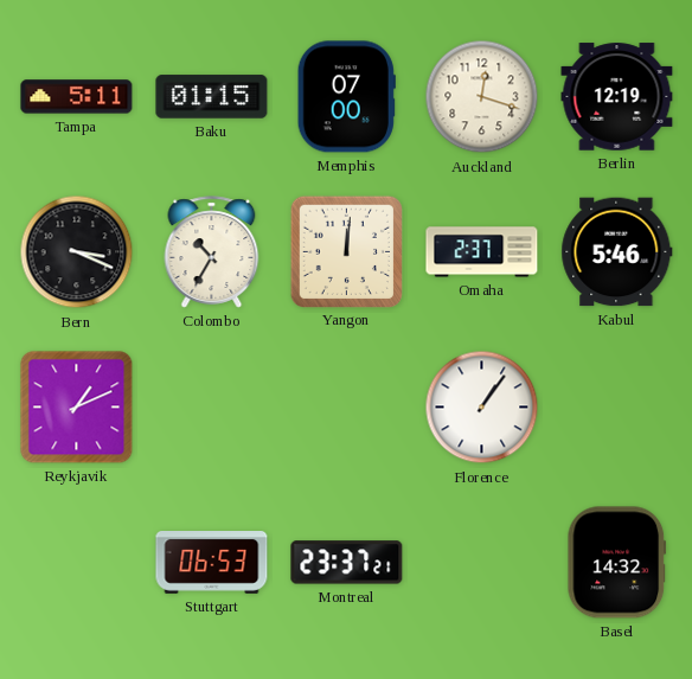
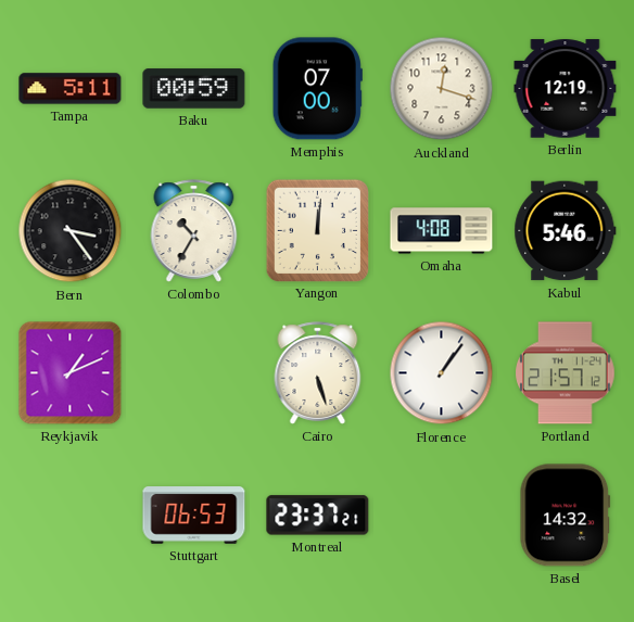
Baku: 01:15 -> 00:59 (194, 89)
Bern: 3:19 -> 3:24 (71, 231)
Omaha: 2:37 -> 4:08 (442, 231)
Cairo: none -> 5:27 (318, 373)
Portland: none -> 21:57 (566, 373)
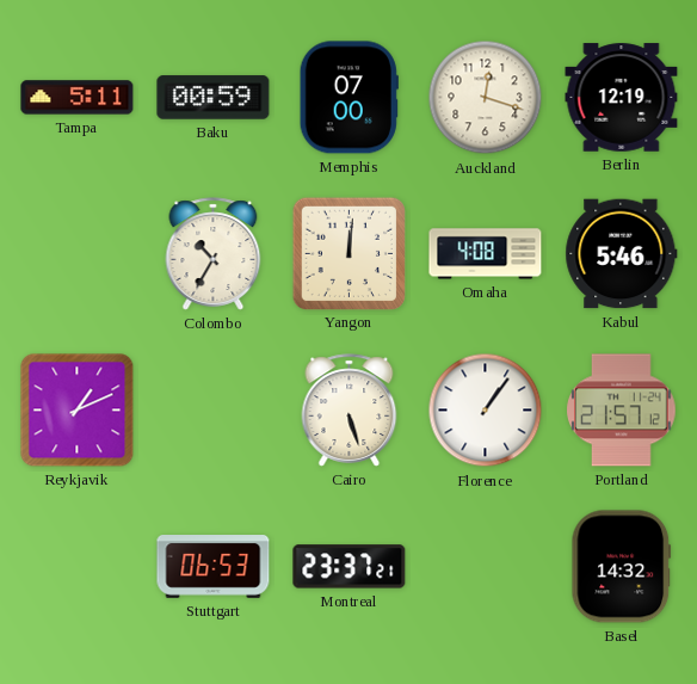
Bern: 3:24 -> none (71, 231)
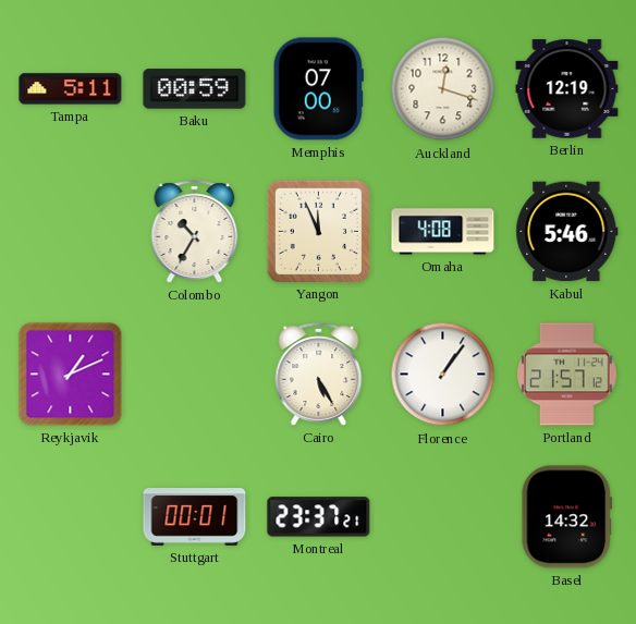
Yangon: 12:01 -> 11:56 (318, 231)
Cairo: 5:27 -> 5:25 (319, 375)
Stuttgart: 06:53 -> 00:01 (195, 517)
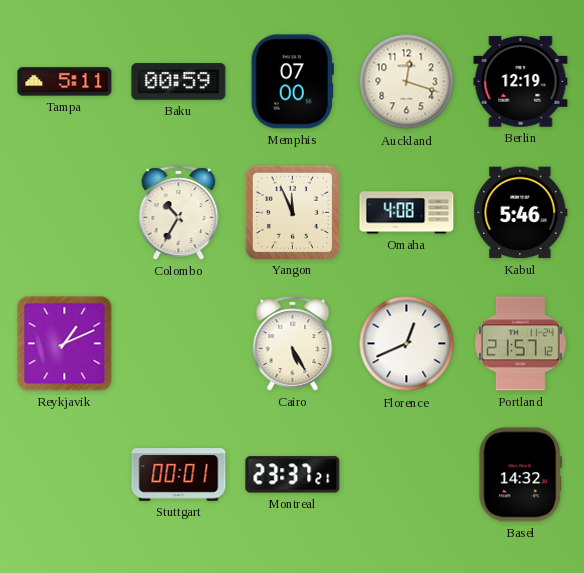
Florence: 1:06 -> 12:41 (407, 344)
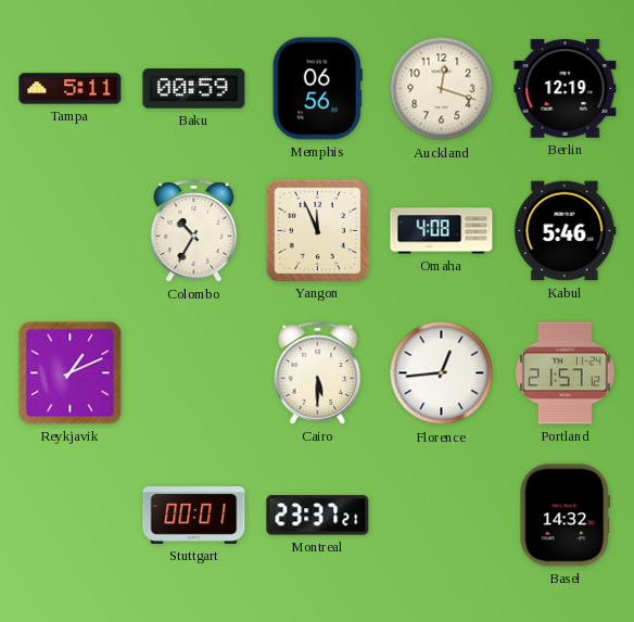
Memphis: 07:00 -> 06:56 (317, 89)
Cairo: 5:25 -> 5:30 (318, 373)
Florence: 12:41 -> 12:44 (442, 373)
